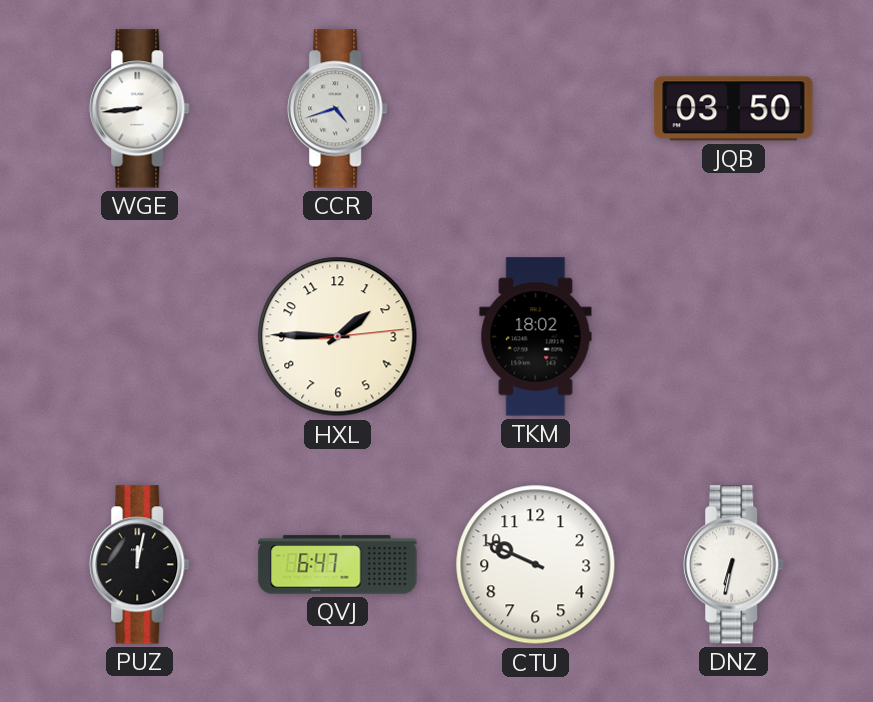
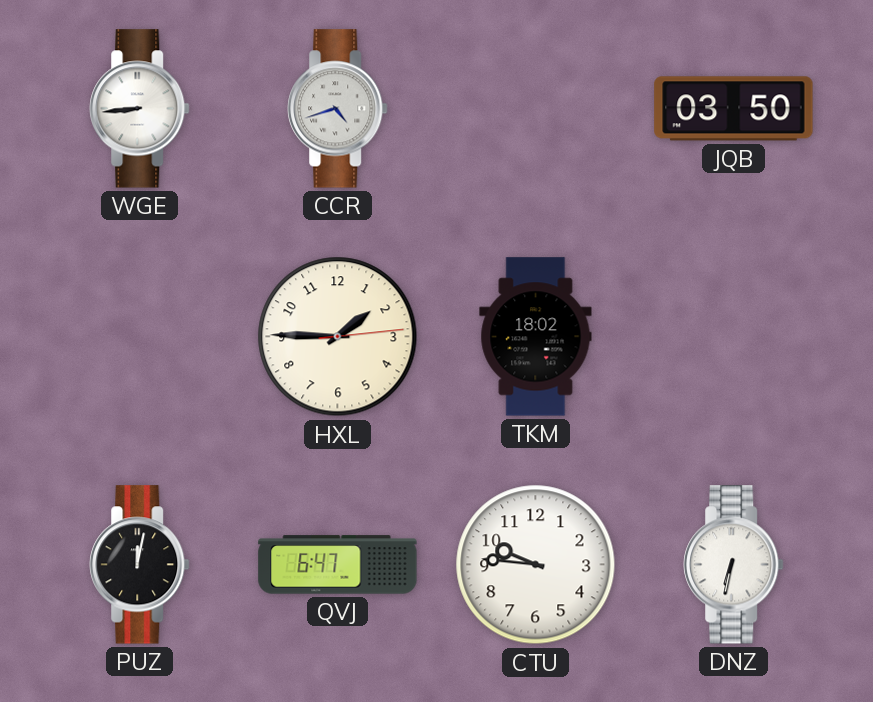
CTU: 9:49 -> 9:46 (536, 565)
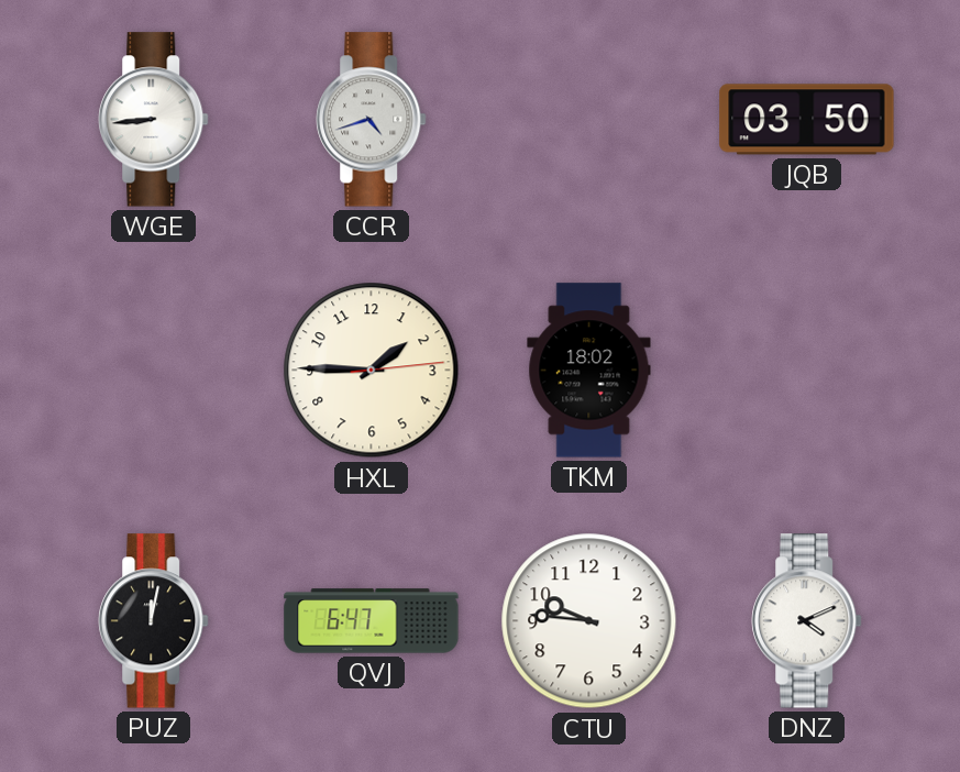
DNZ: 6:32 -> 4:11 (807, 621)
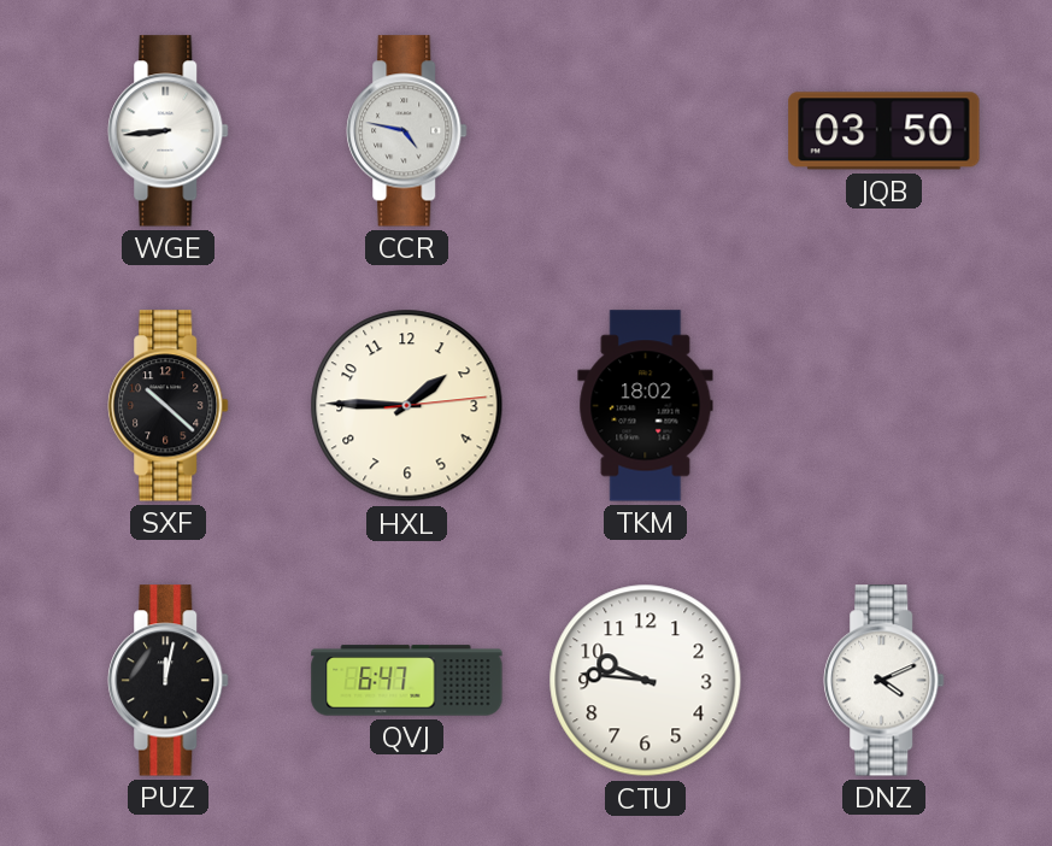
CCR: 4:42 -> 4:47 (407, 131)
SXF: none -> 10:22 (169, 406)
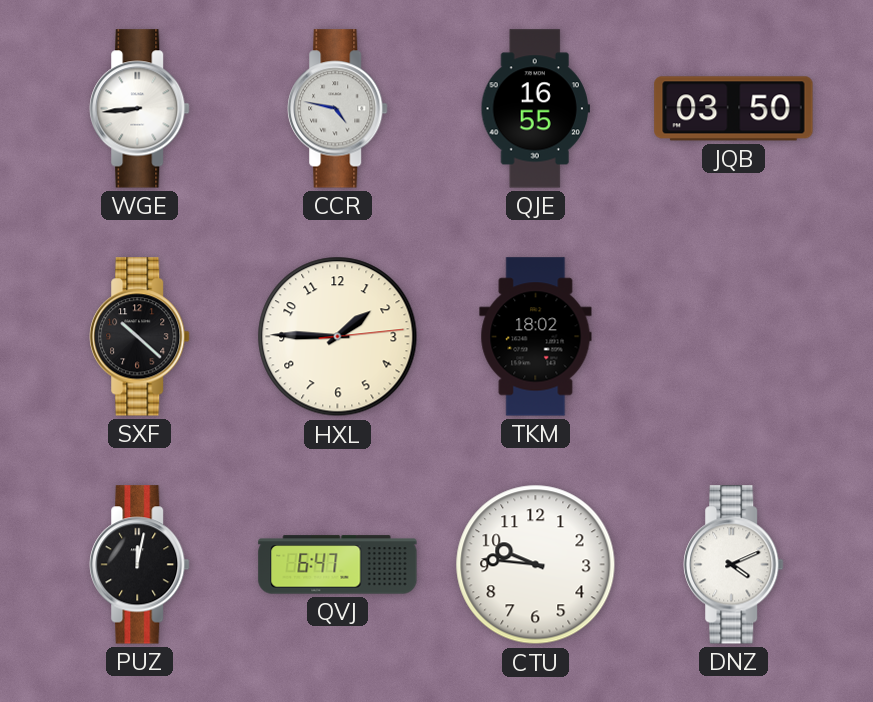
QJE: none -> 16:55 (535, 109)
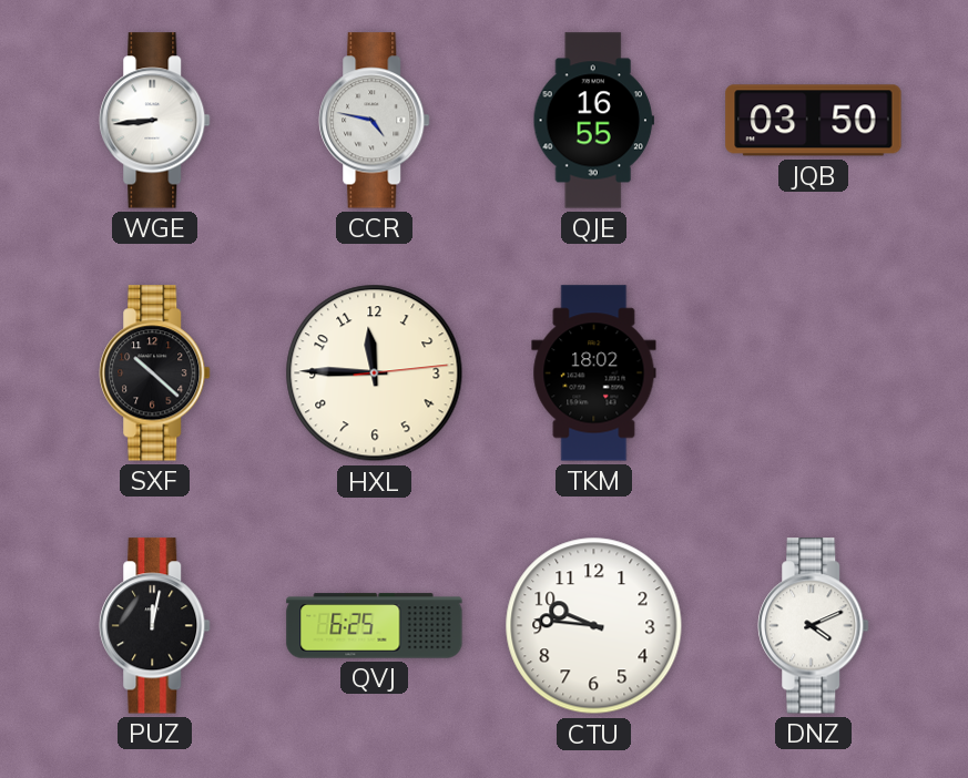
HXL: 1:45 -> 11:45 (375, 373)
QVJ: 6:47 -> 6:25 (375, 626)
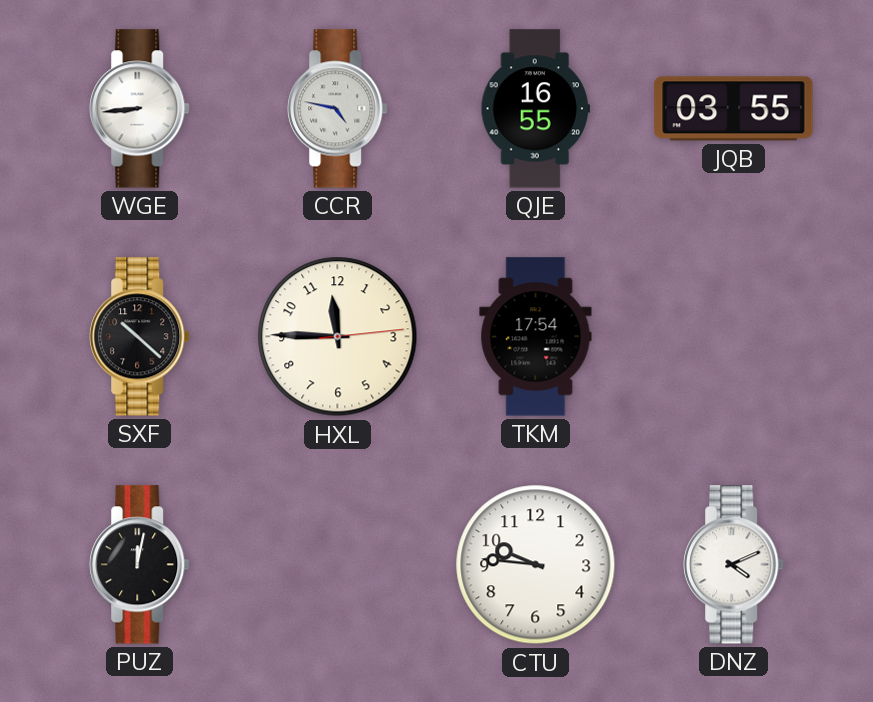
JQB: 03:50 -> 03:55 (734, 109)
TKM: 18:02 -> 17:54 (536, 337)
QVJ: 6:25 -> none (375, 626)
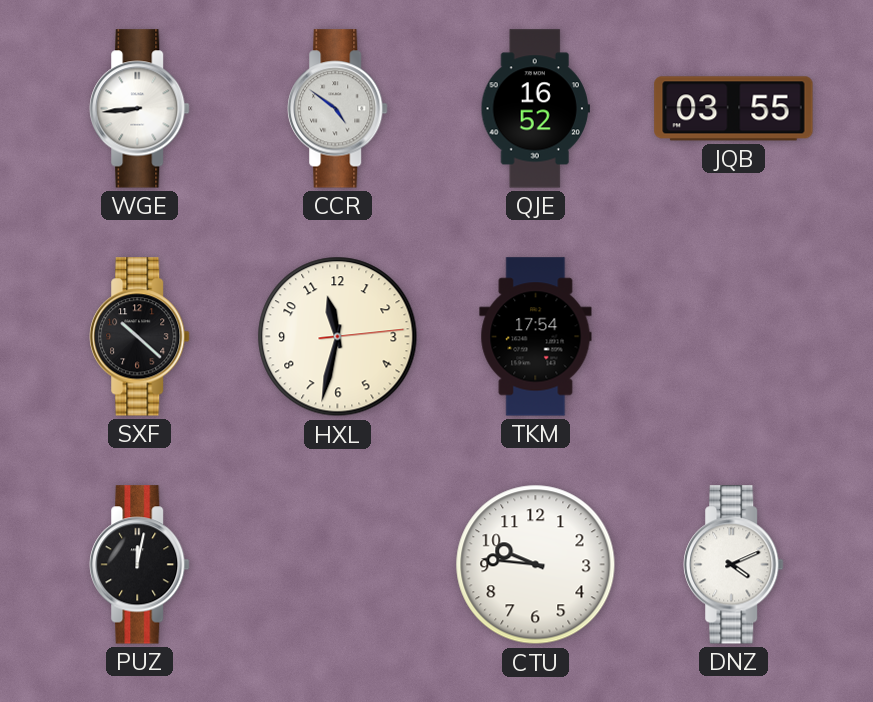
CCR: 4:47 -> 4:51 (338, 109)
QJE: 16:55 -> 16:52 (535, 109)
HXL: 11:45 -> 11:32 (338, 337)
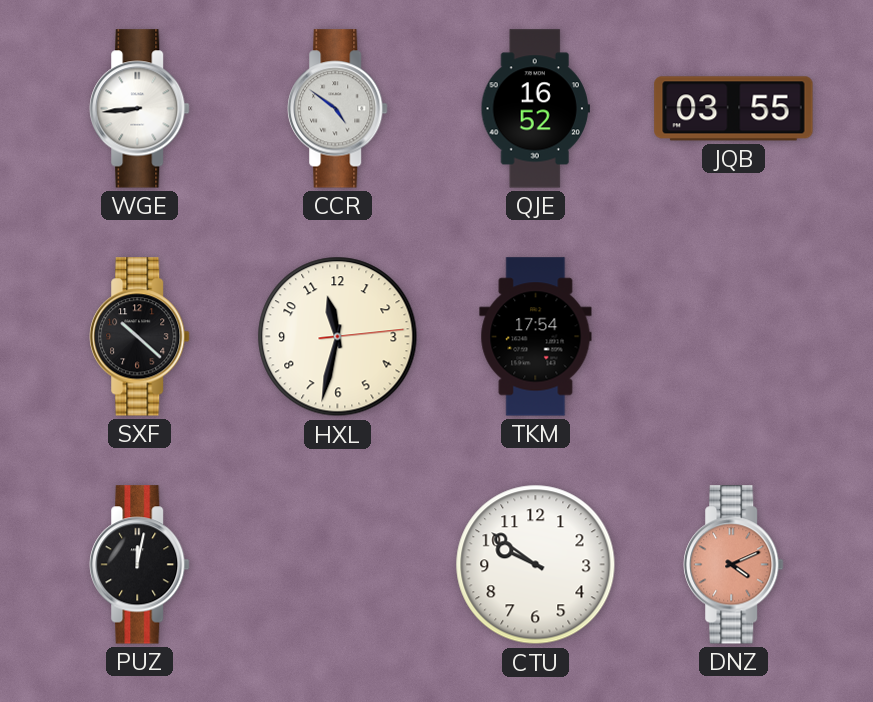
CTU: 9:46 -> 9:51 (536, 565)
DNZ dial: white -> salmon (734, 565)
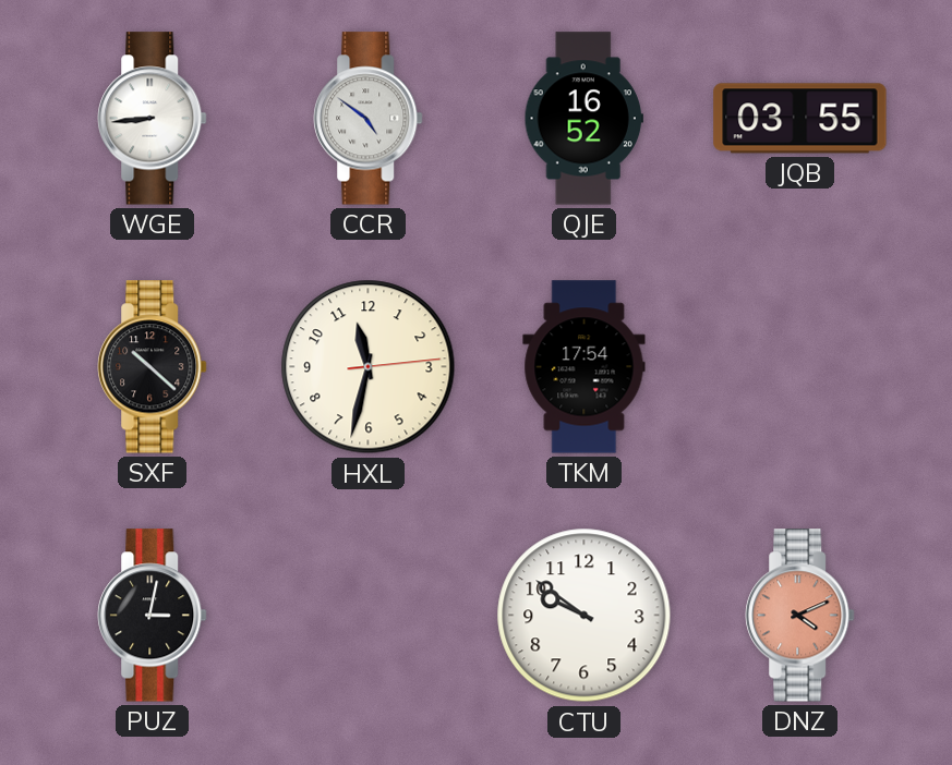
PUZ: 12:02 -> 3:02 (153, 616)
